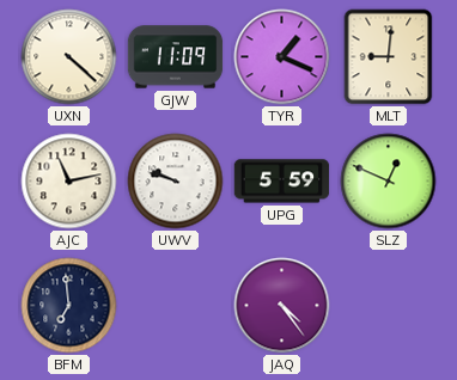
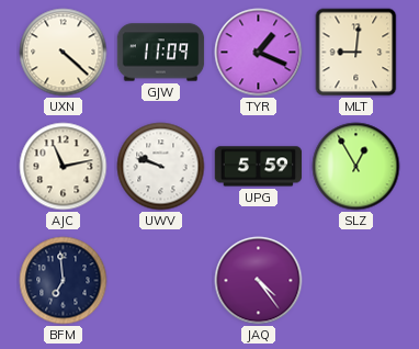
SLZ: 12:49 -> 12:55 (356, 167)
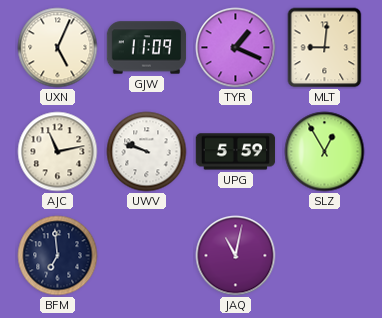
UXN: 4:22 -> 5:04 (58, 48)
JAQ: 4:24 -> 11:02 (236, 256)
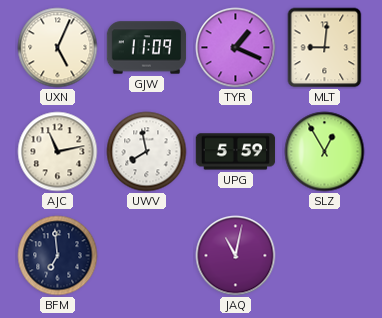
UWV: 9:48 -> 7:58 (147, 152)
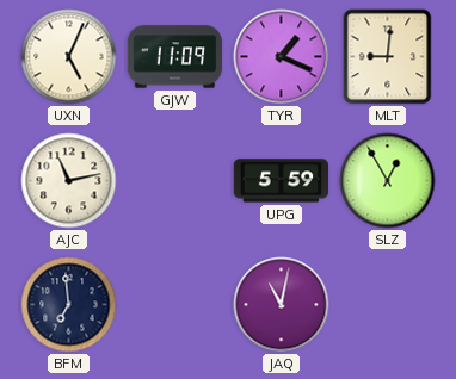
UWV: 7:58 -> none (147, 152)
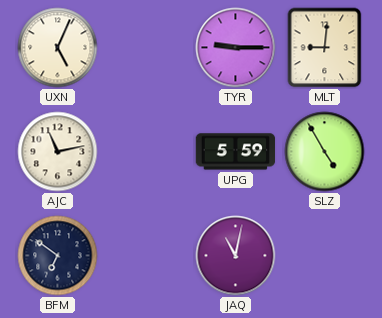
GJW: 11:09 -> none (175, 57)
TYR: 1:19 -> 9:15 (236, 48)
SLZ: 12:55 -> 4:55 (325, 152)
BFM: 6:59 -> 6:51 (58, 256)
